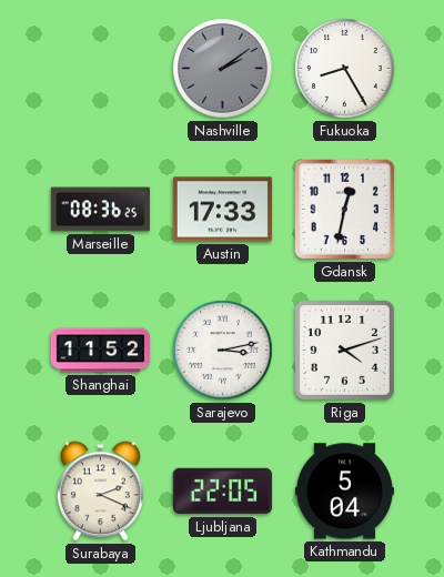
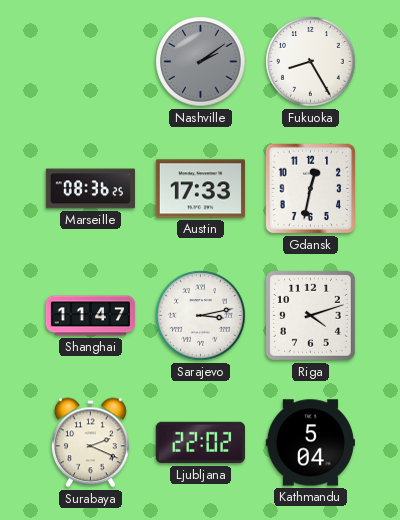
Shanghai: 11:52 -> 11:47 (90, 316)
Ljubljana: 22:05 -> 22:02 (200, 443)
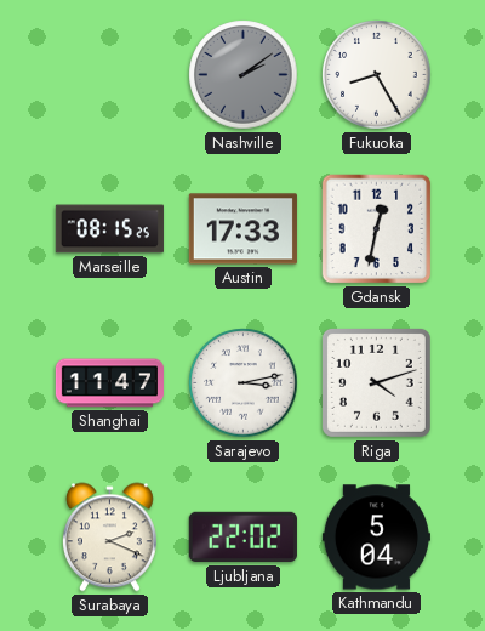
Marseille: 08:36 -> 08:15 (109, 229)
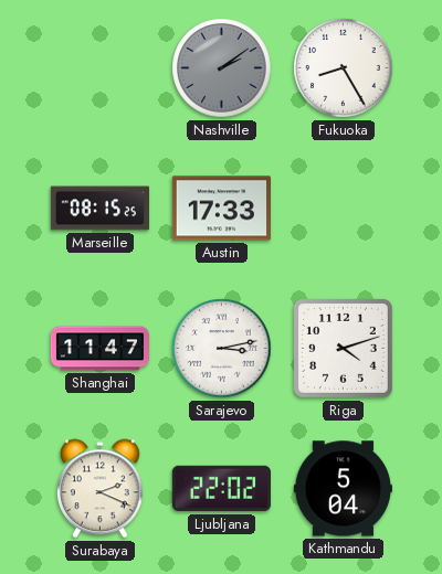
Gdansk: 12:32 -> none (377, 229)
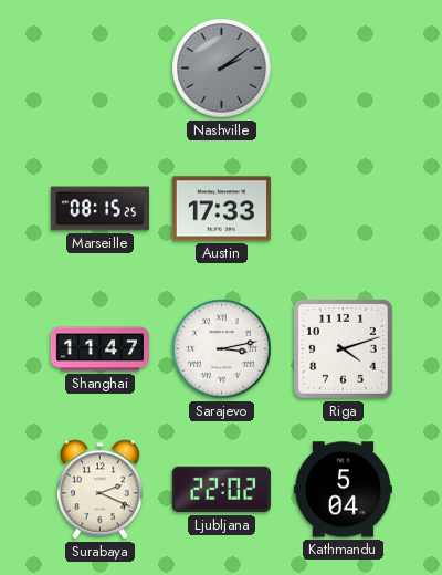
Fukuoka: 8:25 -> none (344, 68)
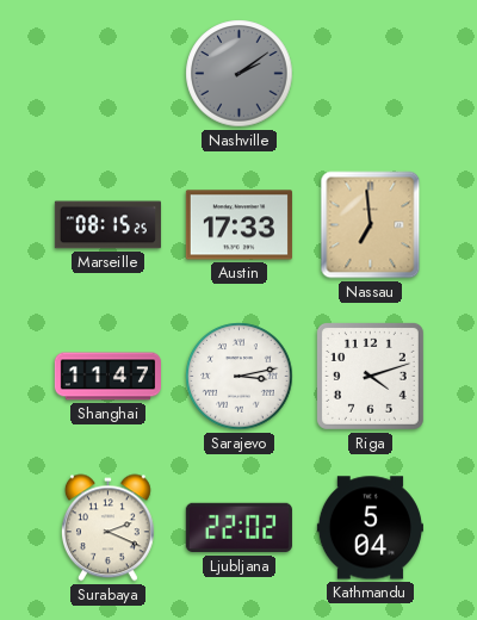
Nassau: none -> 6:59 (371, 225)
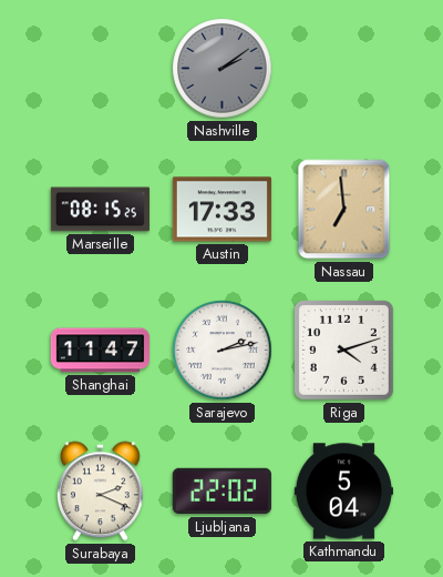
Sarajevo: 3:13 -> 2:13 (223, 351)
